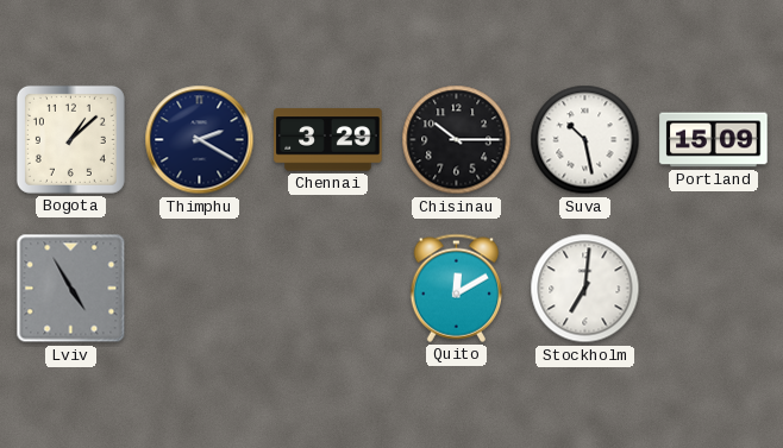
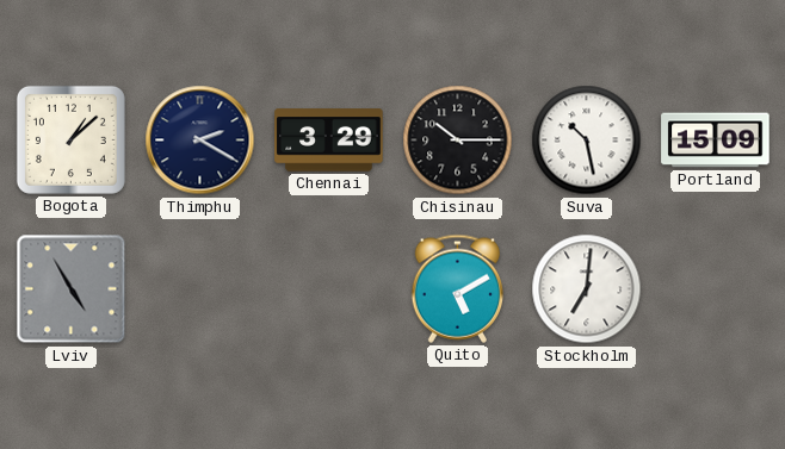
Quito: 12:10 -> 5:10 (458, 288)
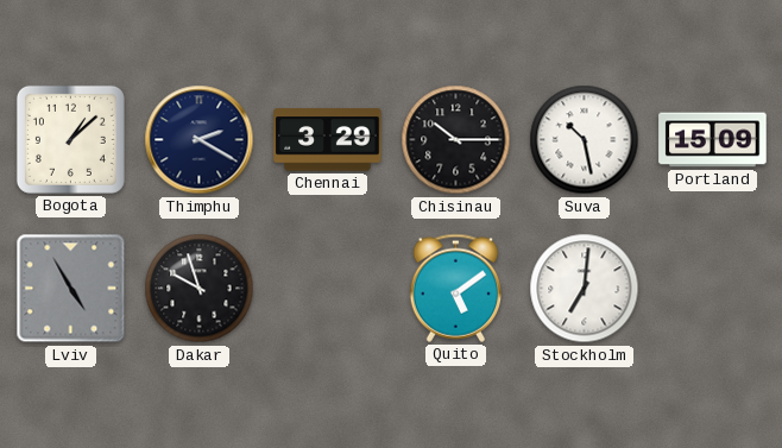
Dakar: none -> 9:57 (200, 289)
Quito: 5:10 -> 5:09 (456, 288)
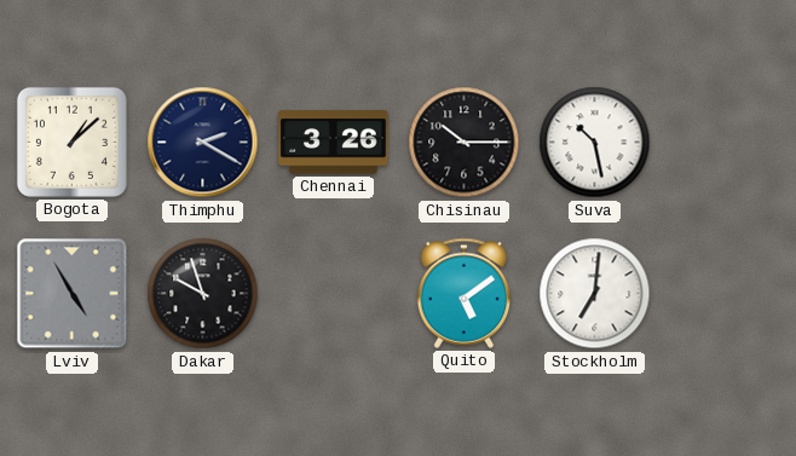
Chennai: 3:29 -> 3:26 (334, 143)
Portland: 15:09 -> none (713, 140)
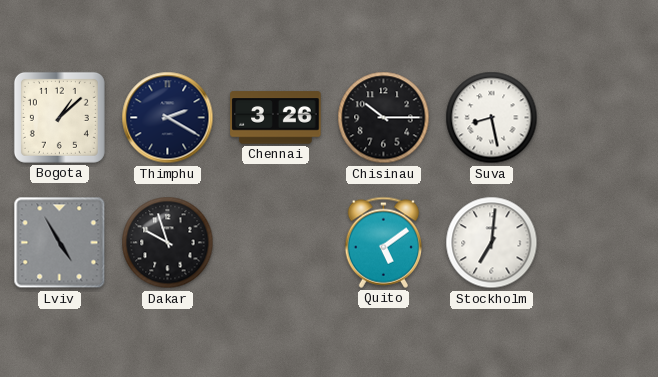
Suva: 10:28 -> 8:28 (492, 118)
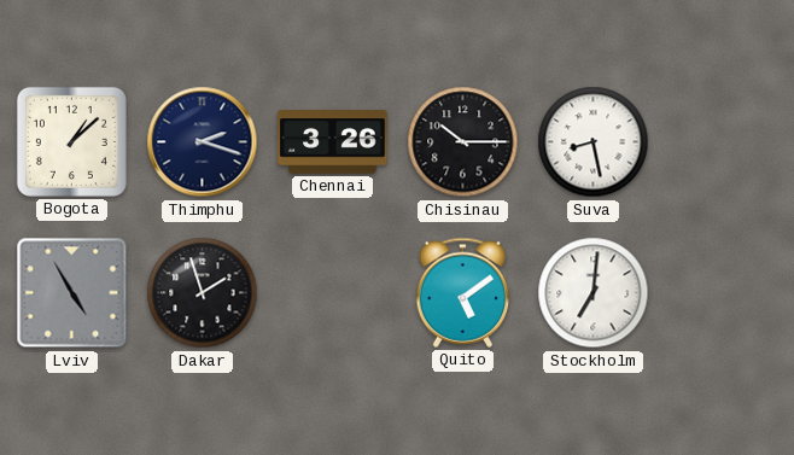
Thimphu: 2:20 -> 2:18 (203, 142)
Dakar: 9:57 -> 1:57 (203, 293)
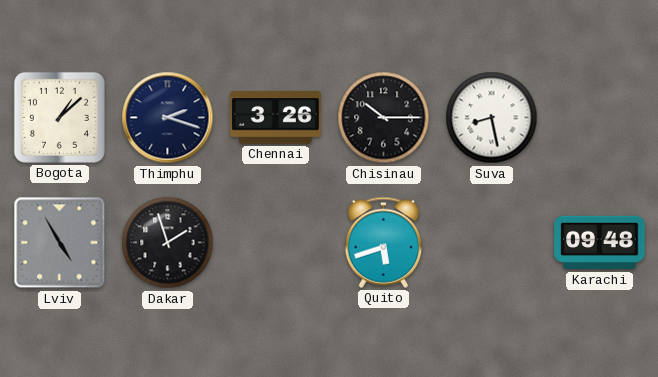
Quito: 5:09 -> 5:42 (384, 242)
Stockholm: 7:01 -> none (594, 293)
Karachi: none -> 09:48 (600, 243)
